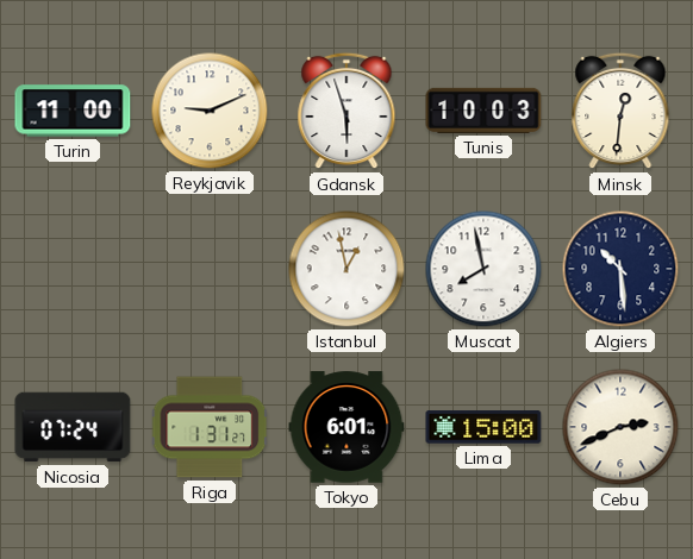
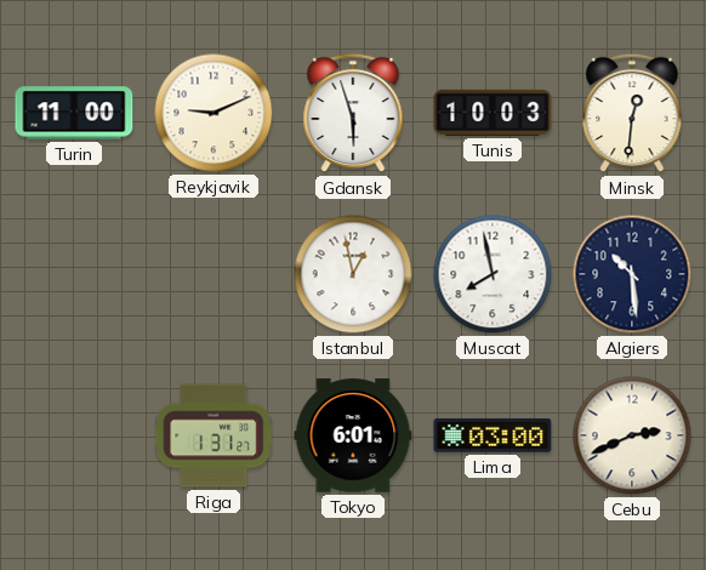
Nicosia: 07:24 -> none (73, 427)
Lima: 15:00 -> 03:00 (493, 435)
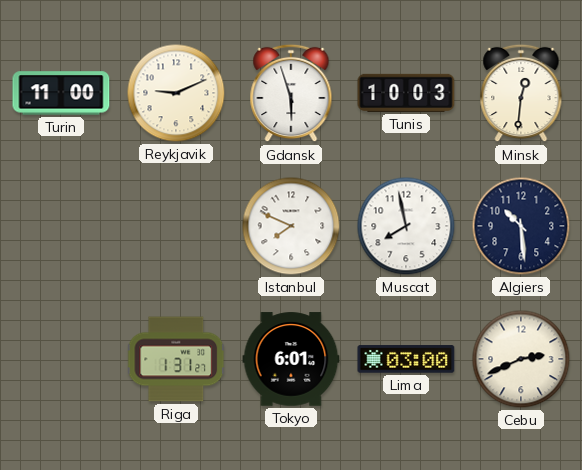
Istanbul: 12:58 -> 7:49 (291, 226)
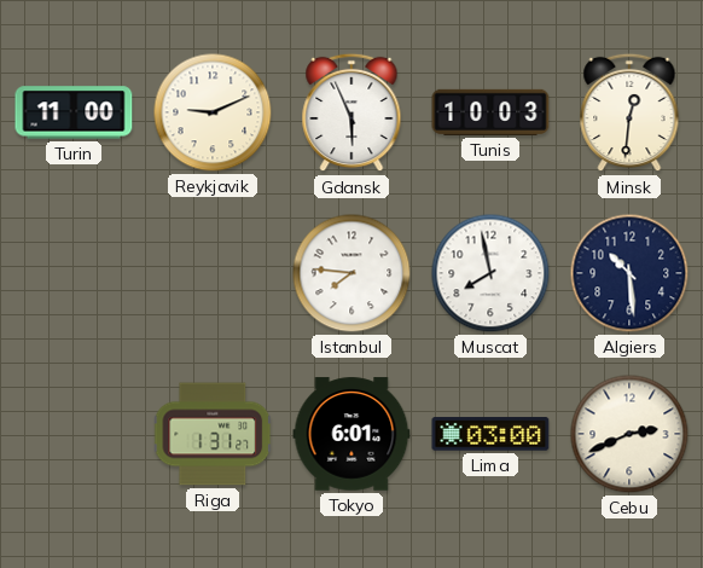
Gdansk: 5:57 -> 5:56 (351, 112)
Istanbul: 7:49 -> 7:46 (351, 273)
